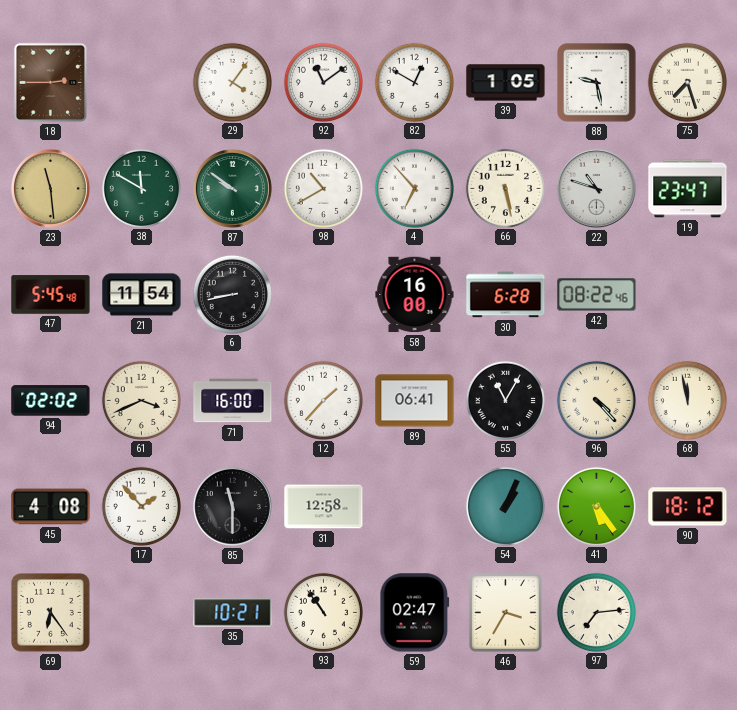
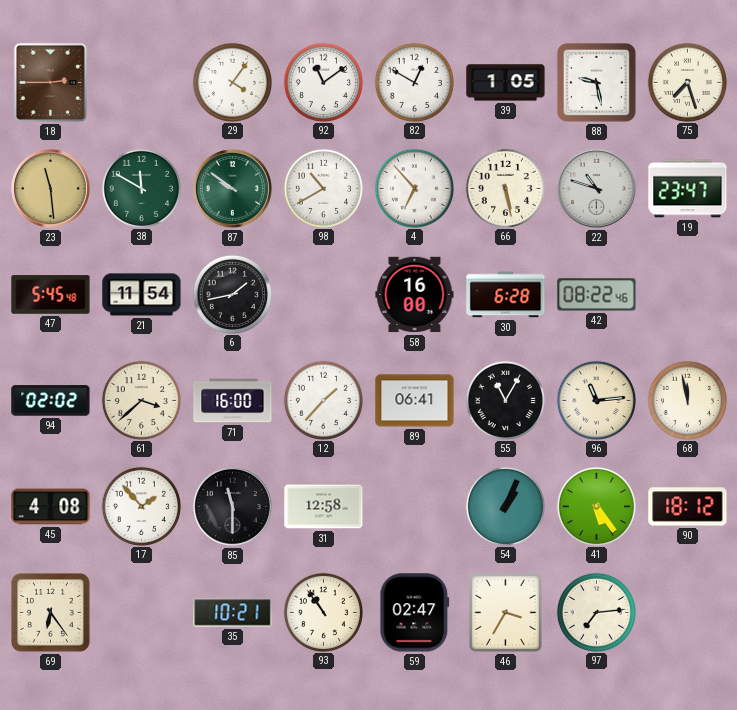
6: 8:43 -> 1:43 (232, 294)
61: 3:41 -> 3:38 (141, 400)
96: 4:23 -> 11:14 (596, 400)
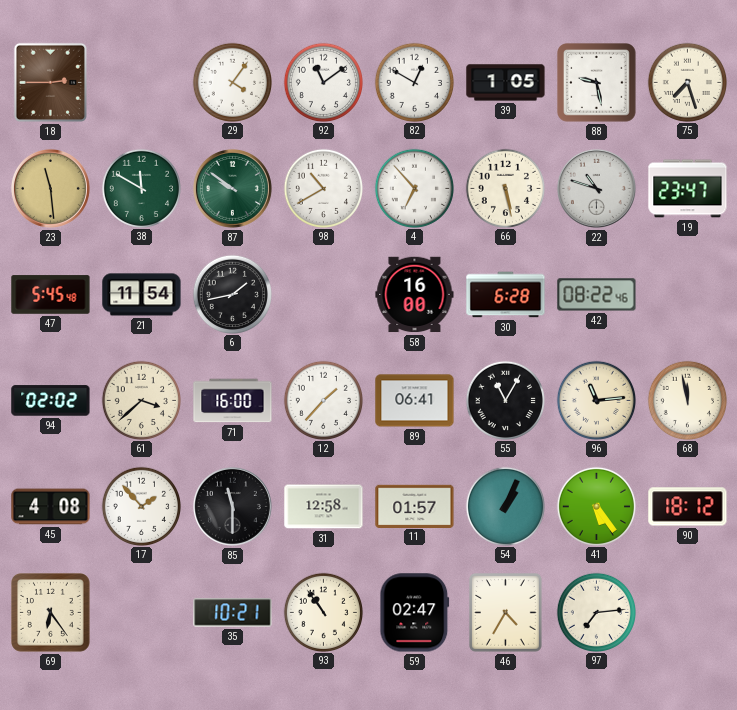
11: none -> 01:57 (415, 506)
46: 3:35 -> 4:35 (505, 613)
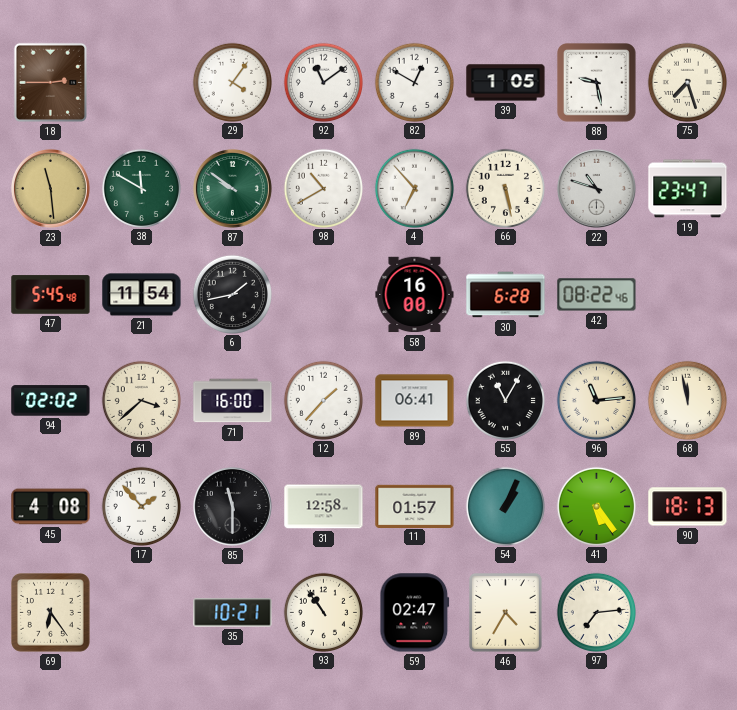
90: 18:12 -> 18:13 (688, 507)
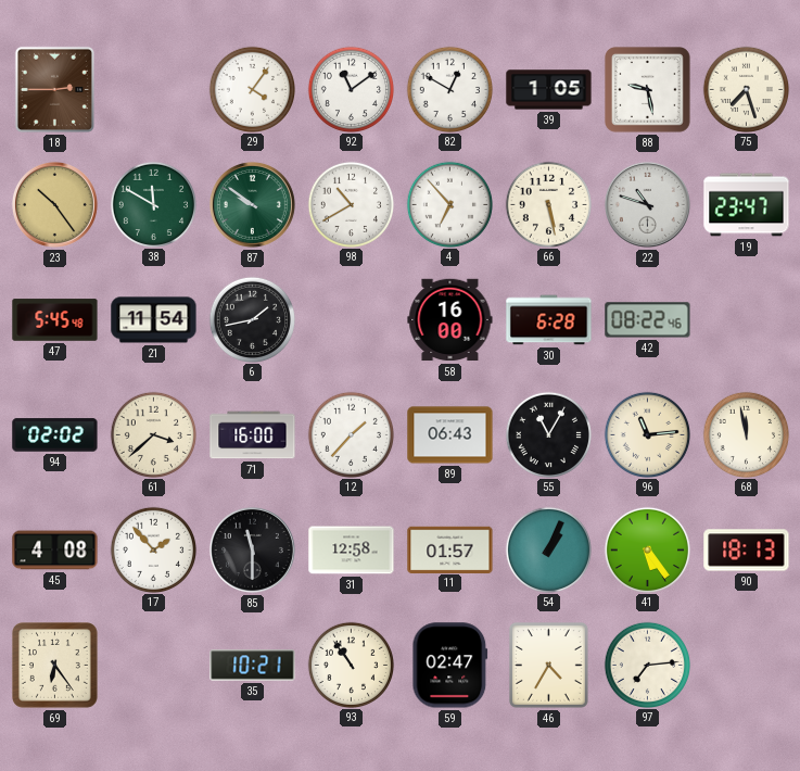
23: 11:29 -> 10:24 (54, 204)
89: 06:41 -> 06:43 (450, 435)
